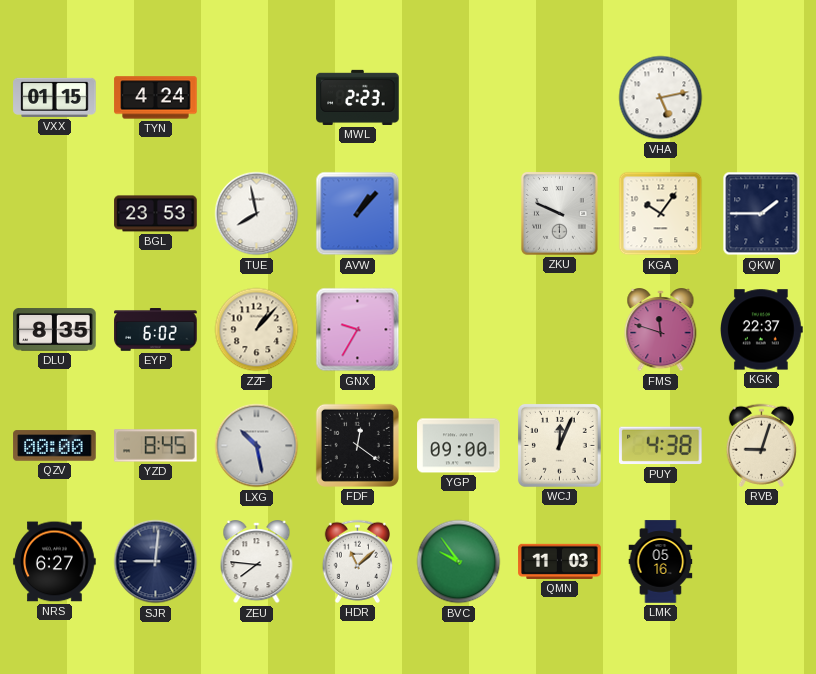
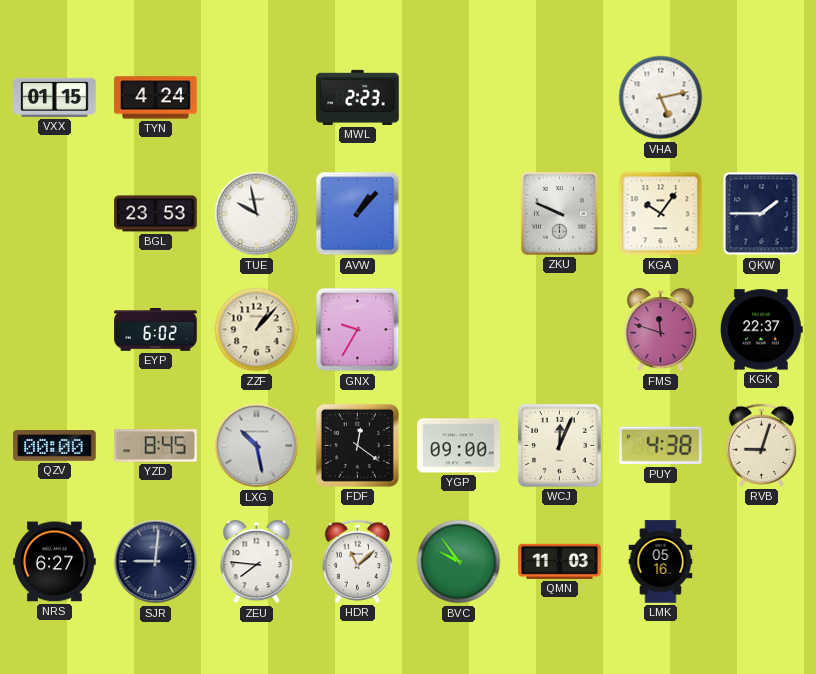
TUE: 7:58 -> 9:58 (257, 214)
DLU: 8:35 -> none (55, 330)
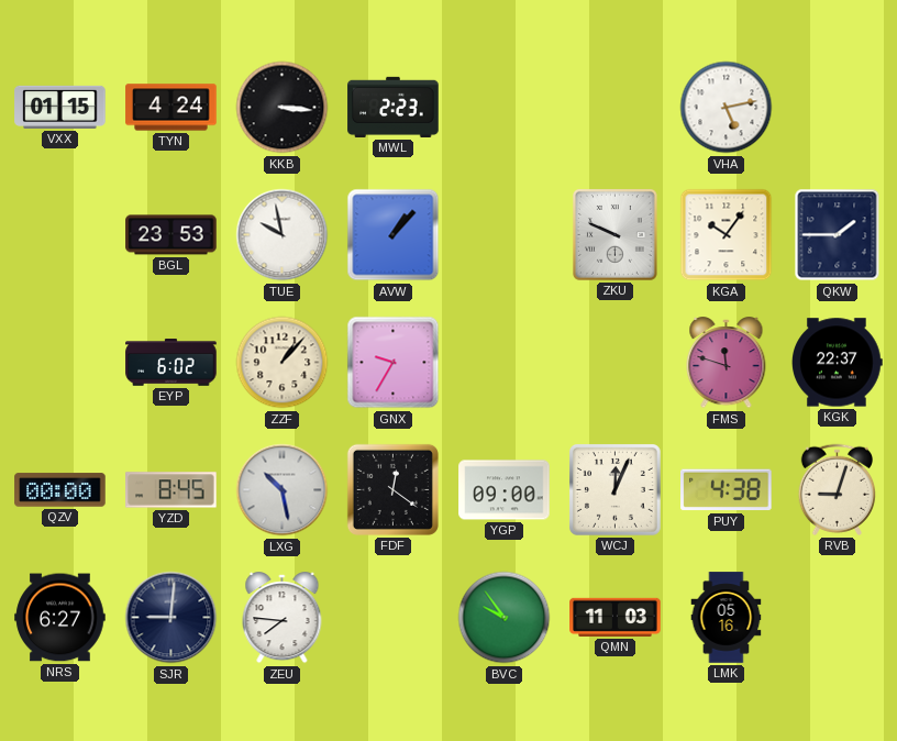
KKB: none -> 3:16 (283, 108)
HDR: 11:08 -> none (357, 561)
